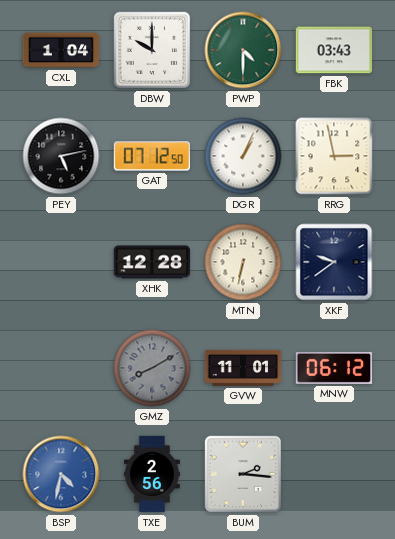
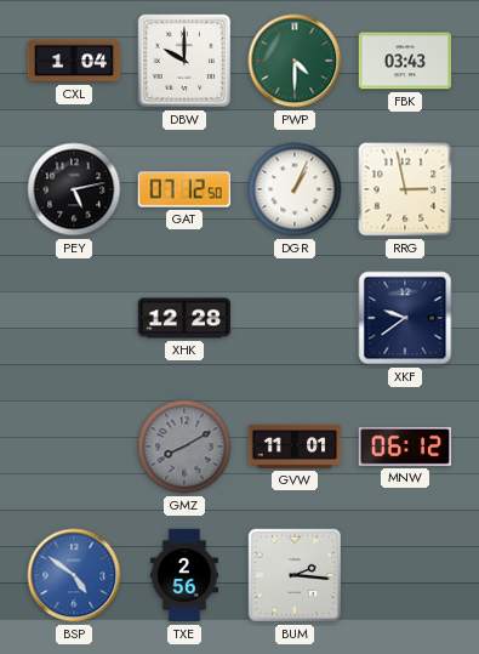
MTN: 6:32 -> none (243, 262)
BSP: 4:32 -> 4:51 (74, 575)
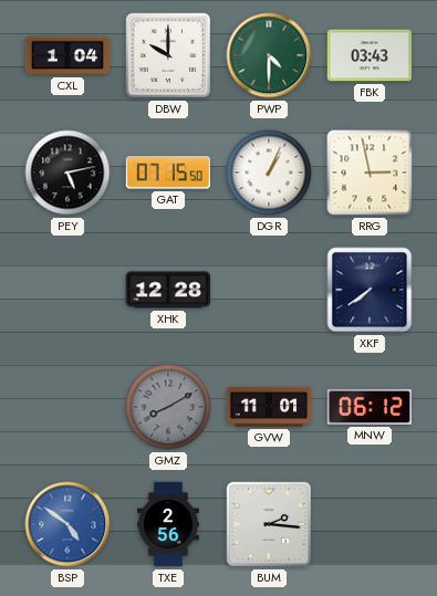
GAT: 07:12 -> 07:15 (167, 172)
XKF: 9:39 -> 7:39 (370, 290)
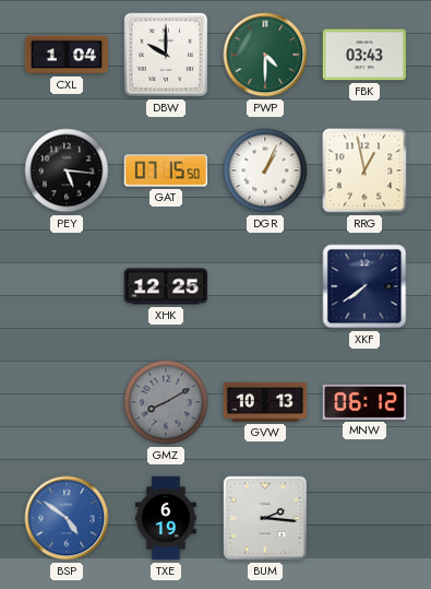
PEY: 5:13 -> 5:16 (67, 170)
RRG: 2:58 -> 12:58 (364, 170)
XHK: 12:28 -> 12:25 (166, 286)
GVW: 11:01 -> 10:13 (265, 402)
TXE: 2:56 -> 6:19 (166, 518)
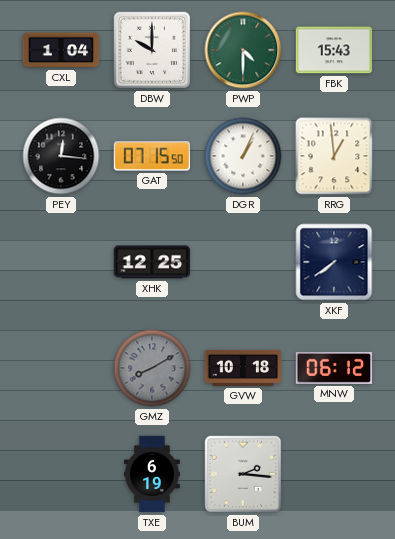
FBK: 03:43 -> 15:43 (334, 50)
PEY: 5:16 -> 12:16 (61, 156)
RRG: 12:58 -> 12:59 (334, 156)
GVW: 10:13 -> 10:18 (243, 368)
BSP: 4:51 -> none (67, 518)
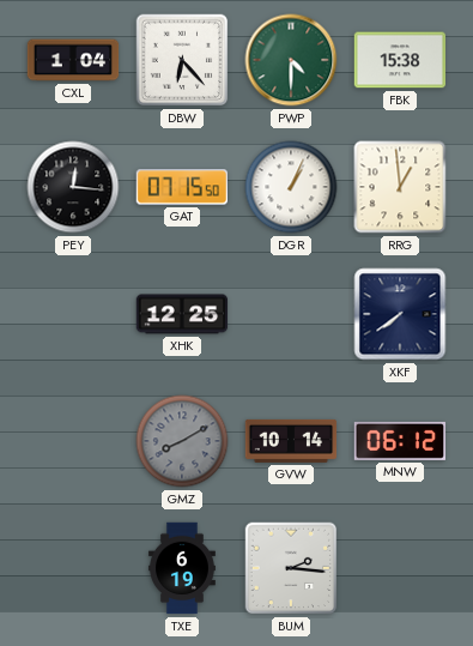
DBW: 10:00 -> 6:23 (182, 60)
FBK: 15:43 -> 15:38 (400, 60)
GVW: 10:18 -> 10:14 (291, 441)
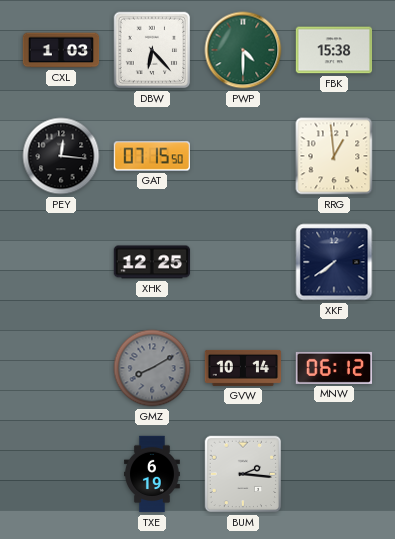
CXL: 1:04 -> 1:03 (61, 50)
DGR: 1:04 -> none (291, 187)
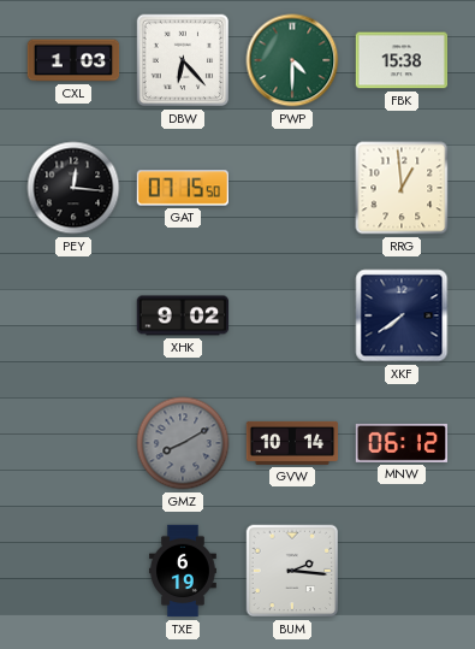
XHK: 12:25 -> 9:02 (183, 315)
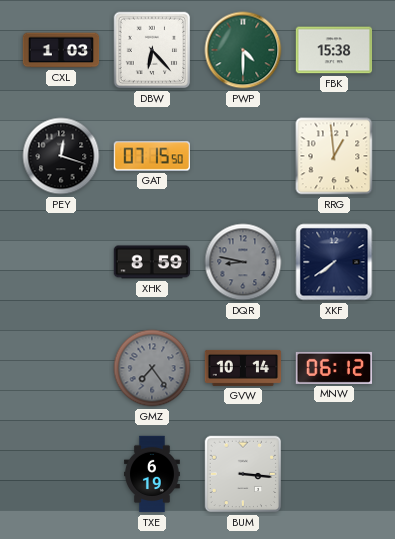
PEY: 12:16 -> 12:18 (61, 156)
XHK: 9:02 -> 8:59 (152, 262)
DQR: none -> 8:47 (243, 262)
GMZ: 8:10 -> 7:24 (152, 368)
BUM: 2:16 -> 3:16 (243, 474)
